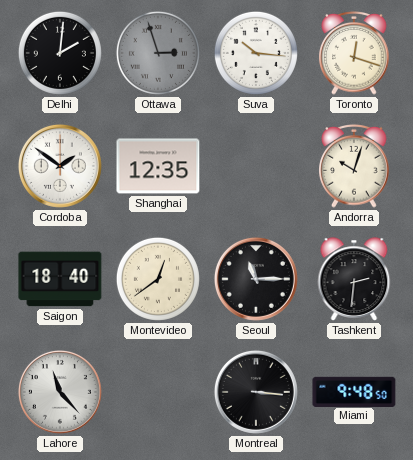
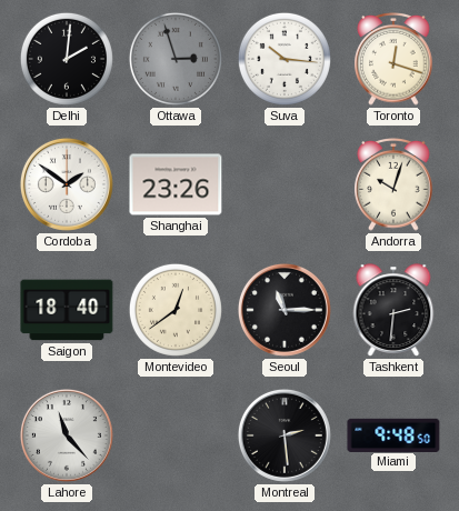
Shanghai: 12:35 -> 23:26 (176, 184)
Montreal: 3:16 -> 2:29 (285, 435)
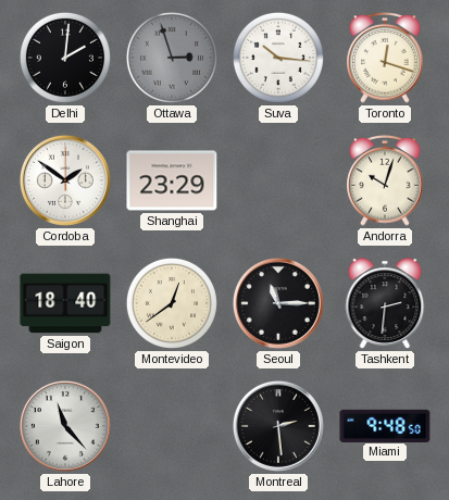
Shanghai: 23:26 -> 23:29 (172, 180)
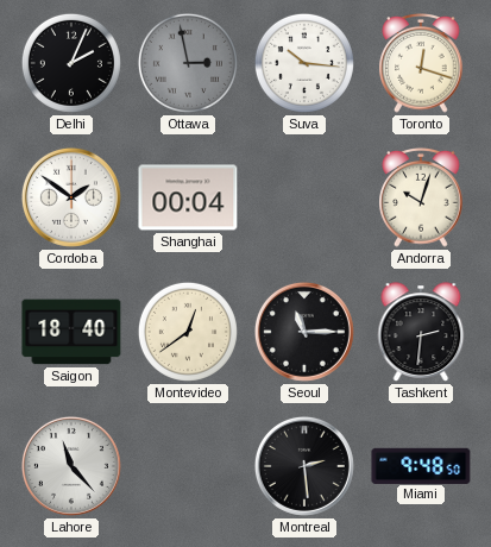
Delhi: 2:01 -> 2:04 (71, 63)
Ottawa: 2:57 -> 2:58 (188, 63)
Shanghai: 23:29 -> 00:04 (188, 197)
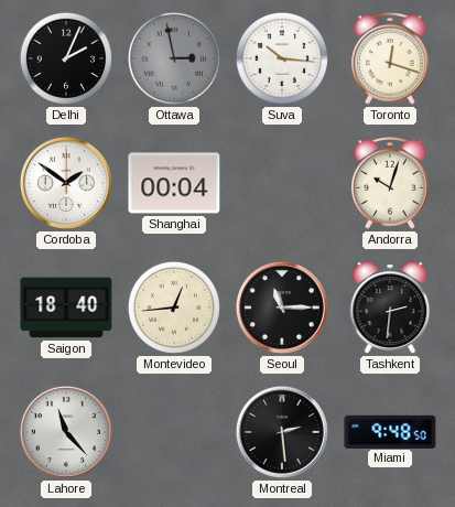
Montevideo: 12:39 -> 12:44 (174, 308)
